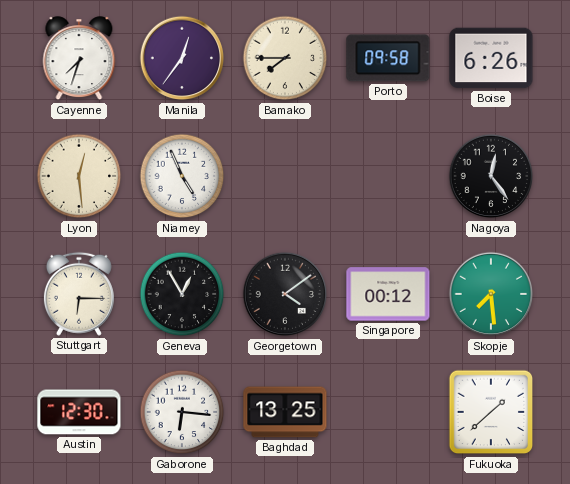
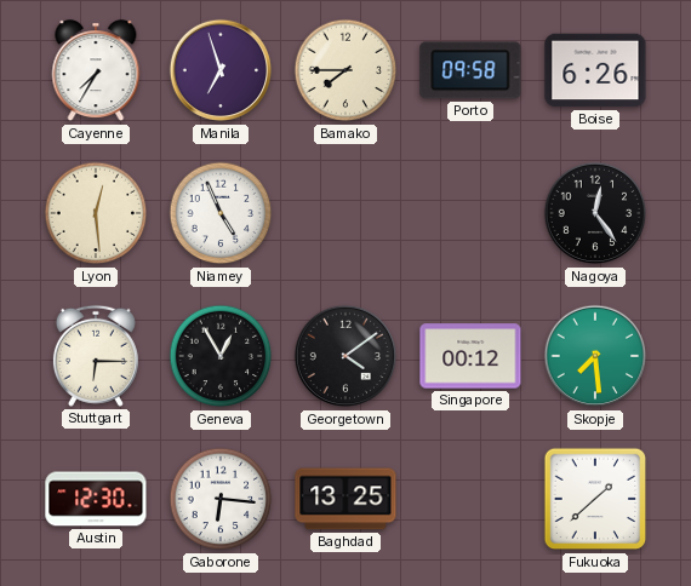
Cayenne: 7:33 -> 7:35 (96, 71)
Manila: 12:36 -> 6:57 (221, 70)
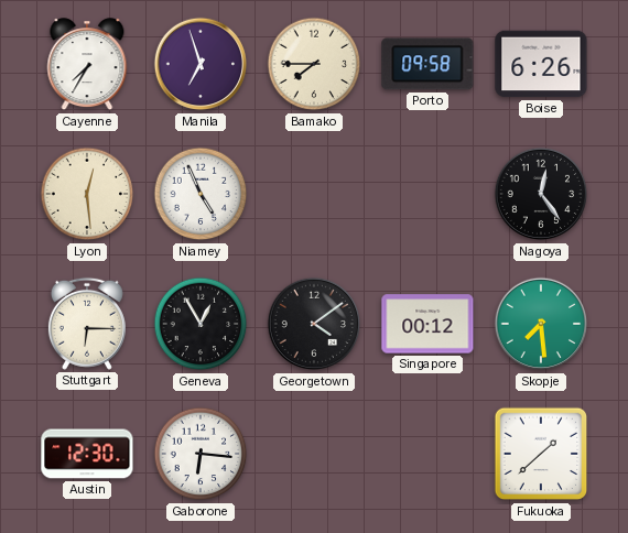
Baghdad: 13:25 -> none (345, 499)
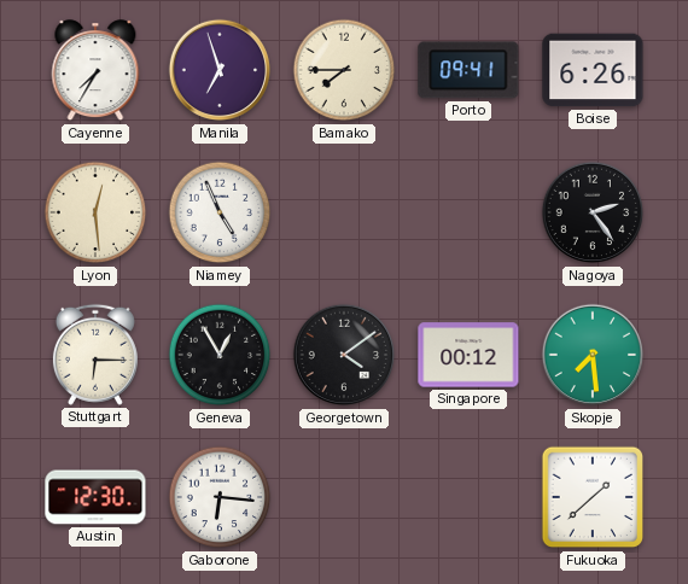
Porto: 09:58 -> 09:41 (468, 70)
Nagoya: 12:24 -> 2:24 (593, 212)
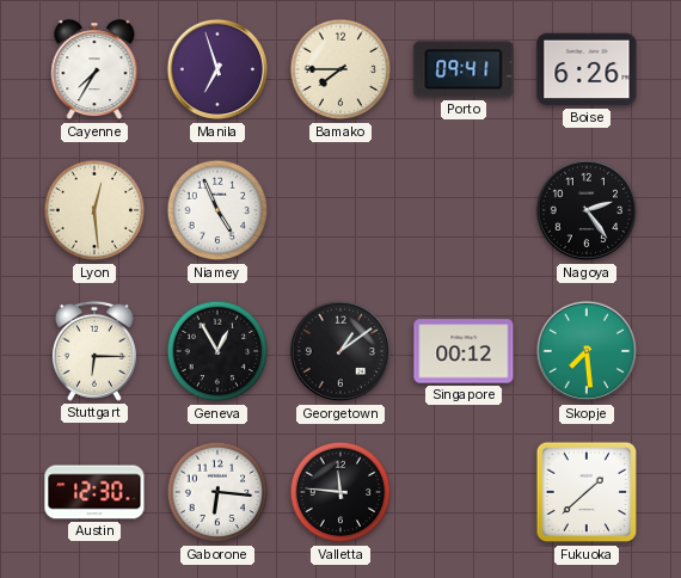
Georgetown: 4:09 -> 1:09 (340, 351)
Valletta: none -> 11:46 (340, 492)
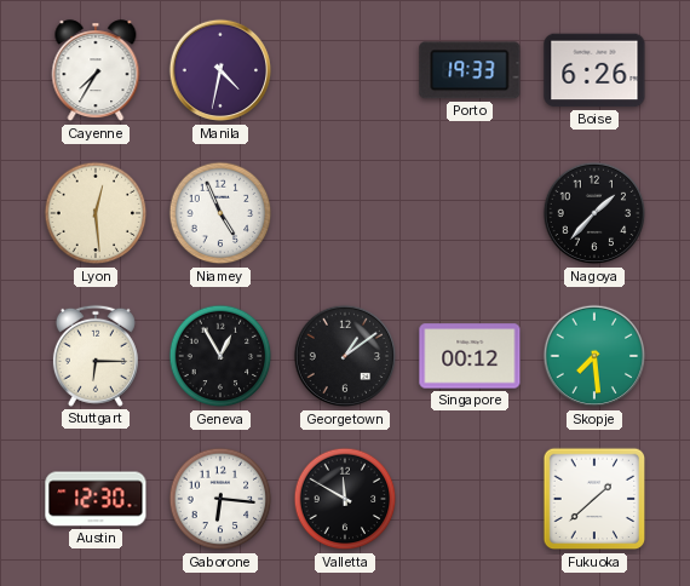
Manila: 6:57 -> 4:32 (220, 70)
Bamako: 7:45 -> none (340, 69)
Porto: 09:41 -> 19:33 (470, 70)
Nagoya: 2:24 -> 1:37 (594, 213)
Valletta: 11:46 -> 11:50 (345, 499)
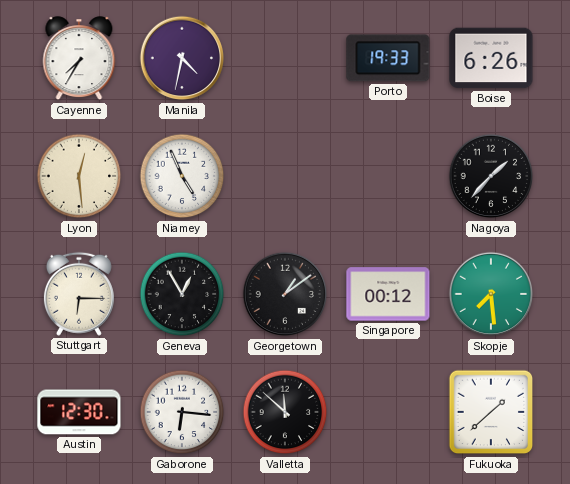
Valletta: 11:50 -> 11:52 (285, 412)
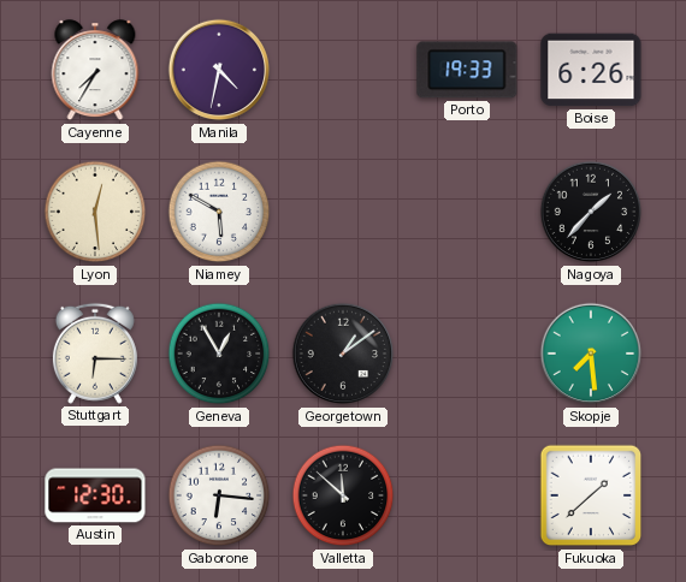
Niamey: 4:56 -> 5:50 (219, 212)
Singapore: 00:12 -> none (388, 294)
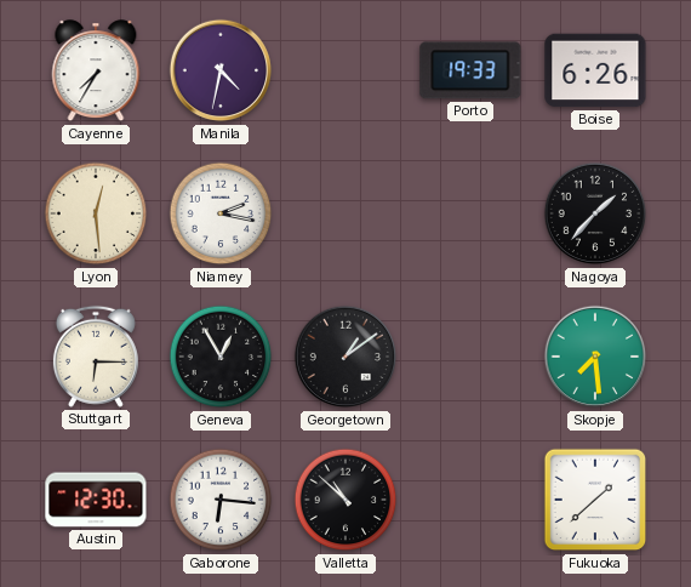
Niamey: 5:50 -> 2:17 (221, 213)
Valletta: 11:52 -> 10:52 (345, 500)
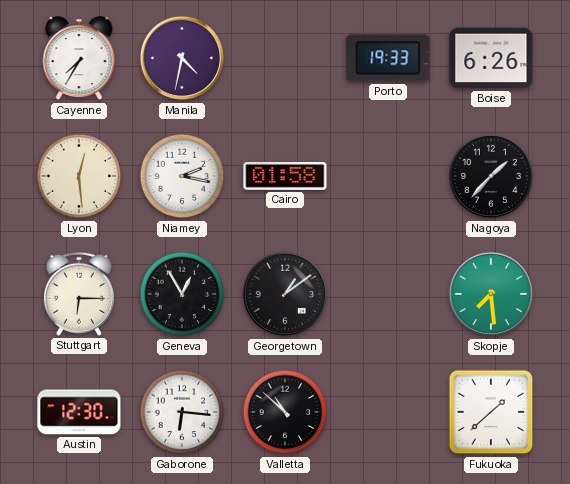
Cairo: none -> 01:58 (285, 176)
